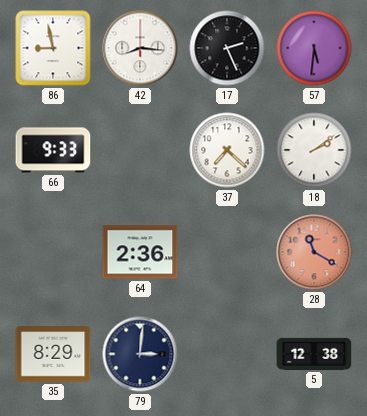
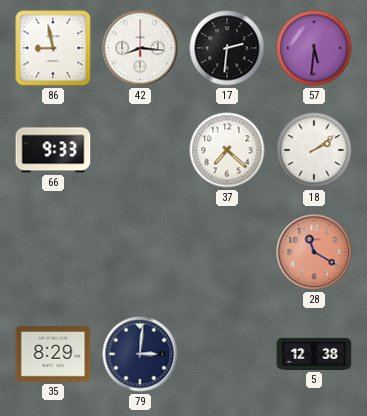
17: 2:26 -> 2:31 (227, 48)
64: 2:36 -> none (140, 252)
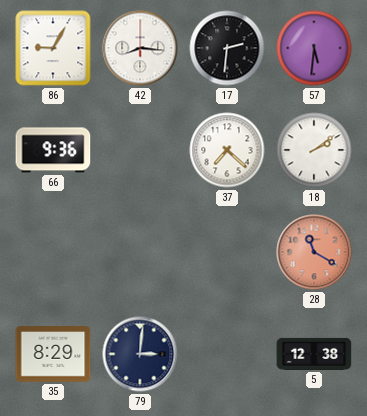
86: 8:58 -> 9:05 (53, 48)
66: 9:33 -> 9:36 (53, 150)
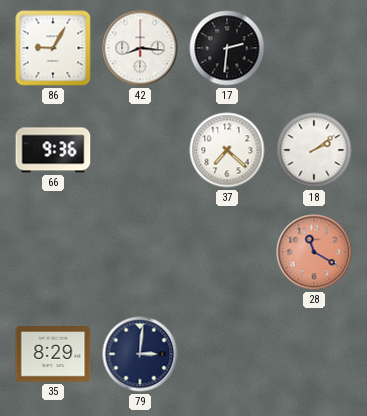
57: 5:31 -> none (314, 48)
5: 12:38 -> none (314, 354)
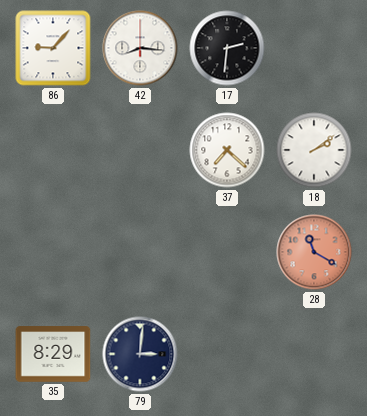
86: 9:05 -> 9:07 (53, 48)
66: 9:36 -> none (53, 150)
